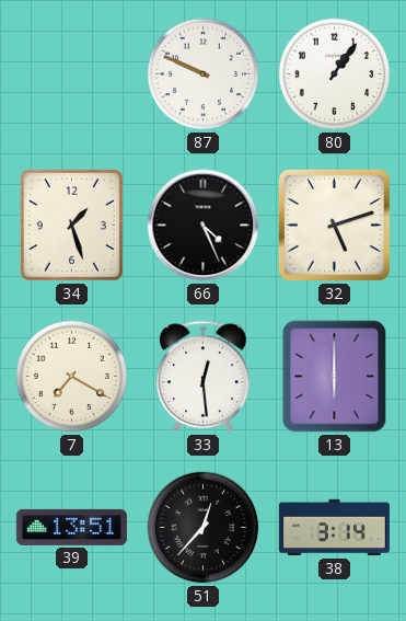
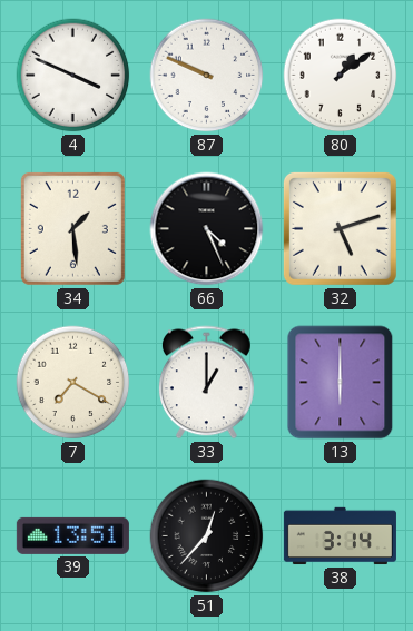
4: none -> 3:49 (73, 76)
80: 1:06 -> 1:09 (341, 76)
34: 1:27 -> 1:29 (72, 228)
33: 12:29 -> 1:00 (206, 383)
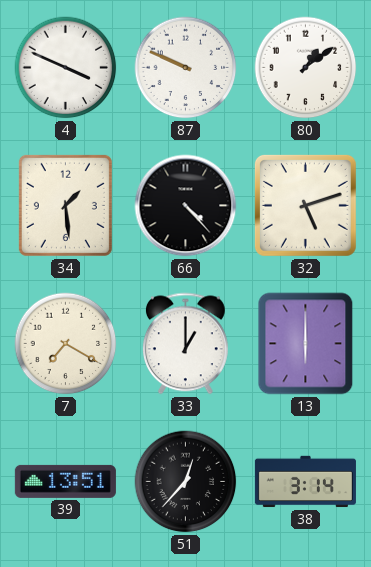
66: 4:26 -> 4:23 (186, 206)
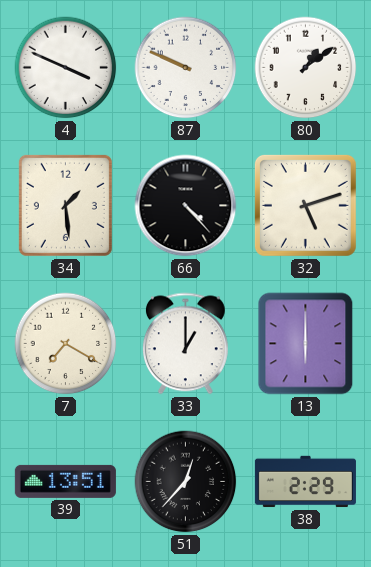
38: 3:14 -> 2:29 (305, 482)
